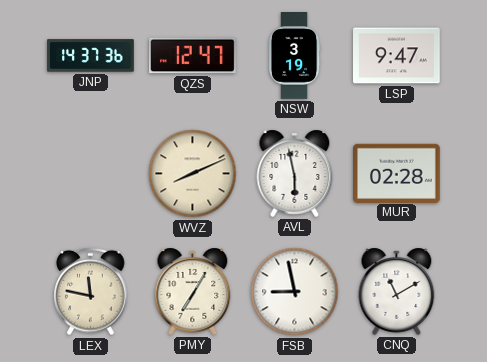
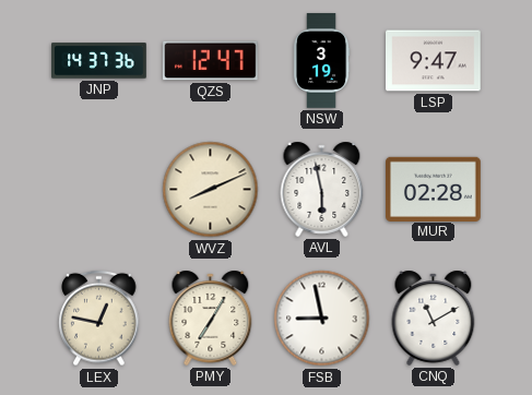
LEX: 11:47 -> 12:47 (99, 319)
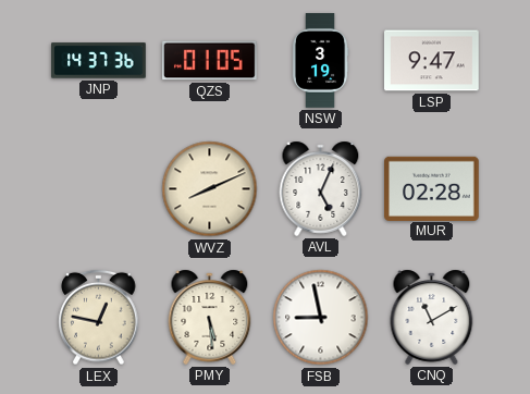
QZS: 12:47 -> 01:05 (210, 61)
AVL: 5:58 -> 5:04 (321, 188)
PMY: 7:05 -> 5:29 (210, 317)
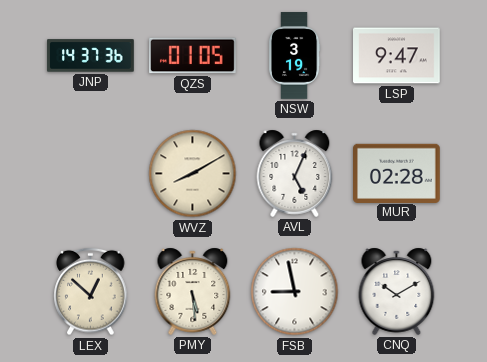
WVZ: 8:11 -> 8:10 (193, 174)
LEX: 12:47 -> 12:52 (91, 292)
CNQ: 11:10 -> 10:10 (397, 291)
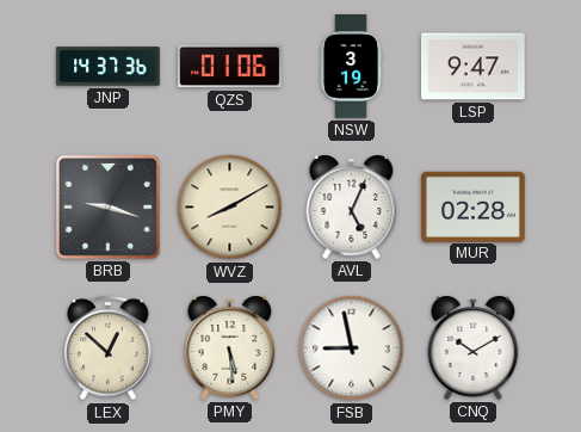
QZS: 01:05 -> 01:06 (230, 67)
BRB: none -> 9:18 (107, 206)
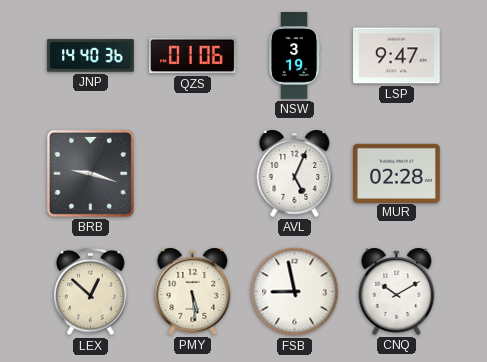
JNP: 14:37 -> 14:40 (91, 56)
WVZ: 8:10 -> none (230, 208)
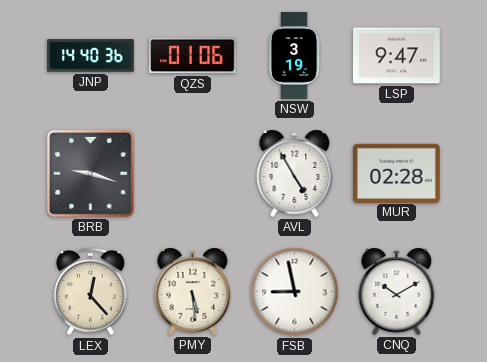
AVL: 5:04 -> 4:55 (295, 173)
LEX: 12:52 -> 12:23 (91, 292)
